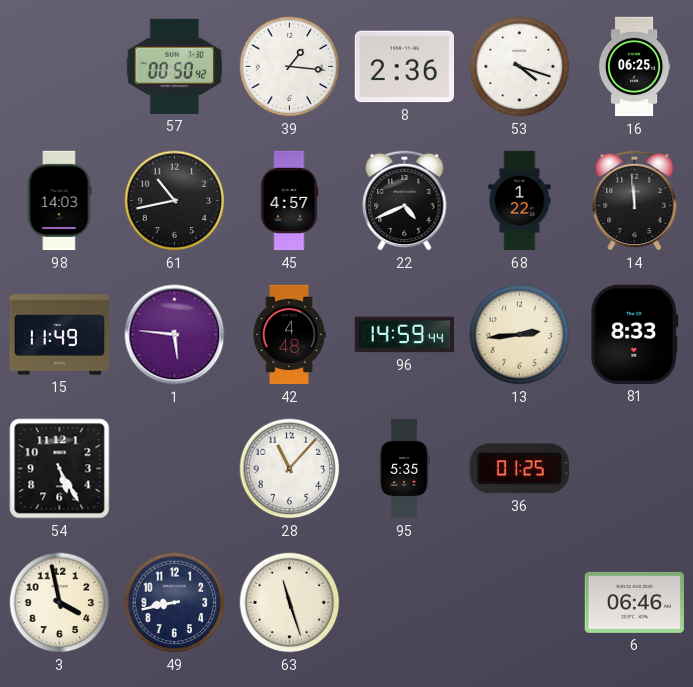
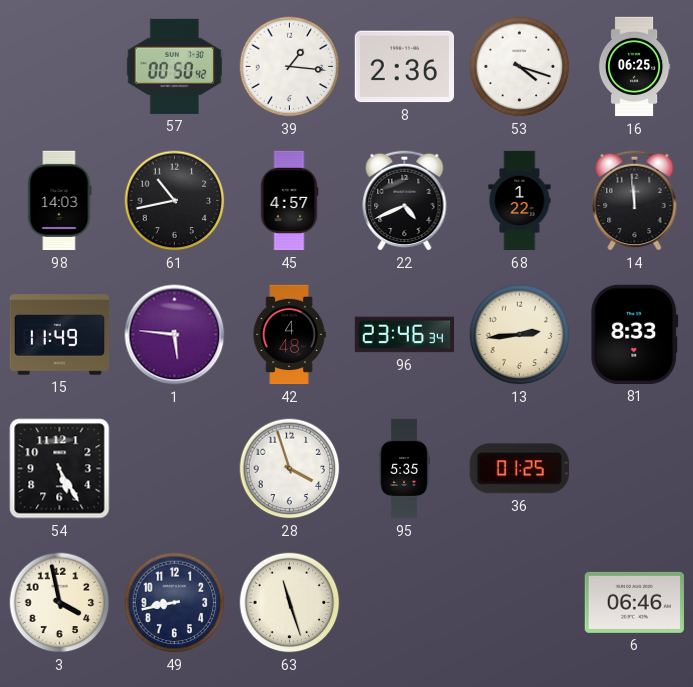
96: 14:59 -> 23:46 (404, 335)
28: 11:07 -> 3:57 (290, 469)
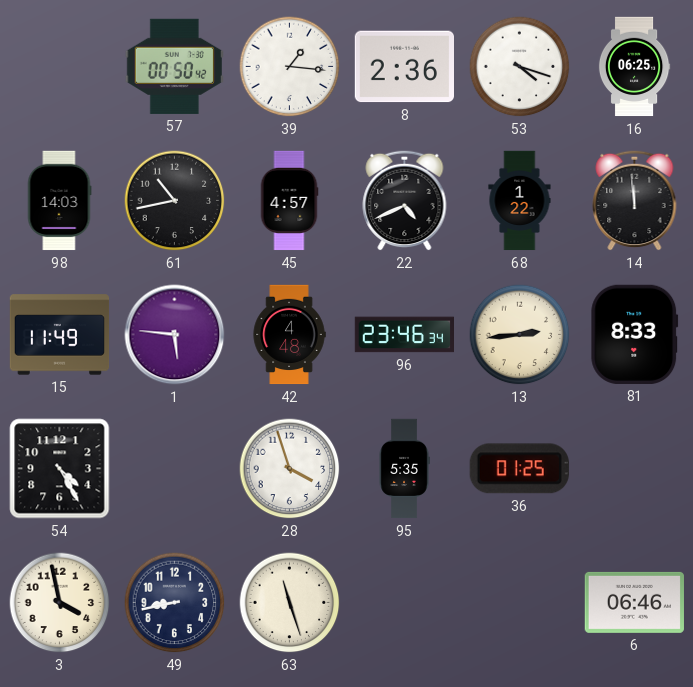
54: 5:25 -> 4:25 (60, 469)
